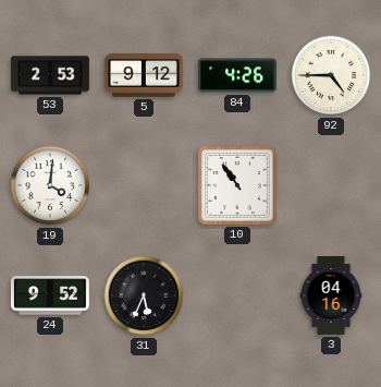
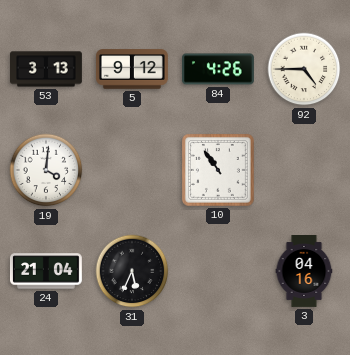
53: 2:53 -> 3:13 (47, 69)
24: 9:52 -> 21:04 (46, 271)
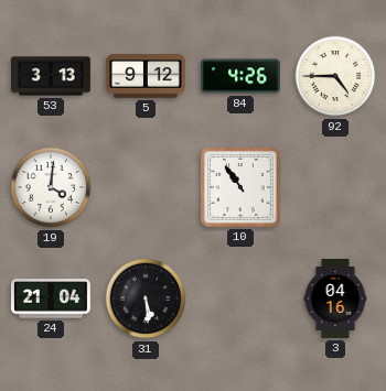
31: 5:34 -> 5:29 (146, 298)
